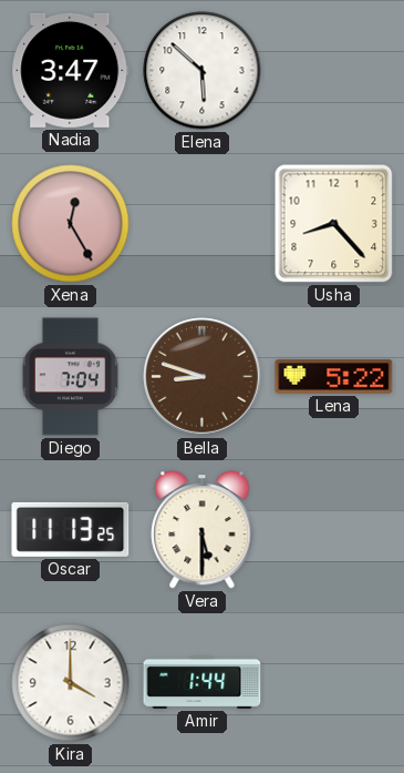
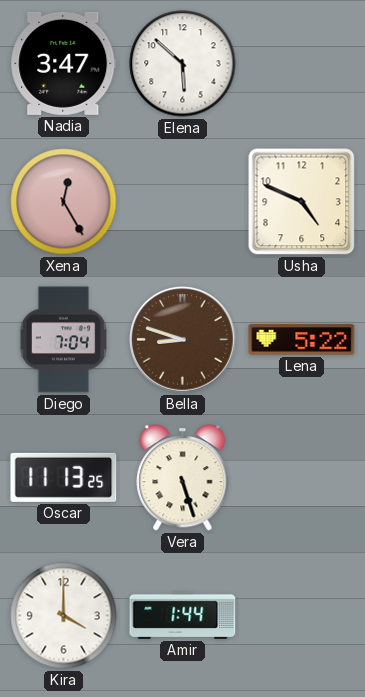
Usha: 8:23 -> 4:49 (302, 202)
Vera: 5:30 -> 5:27 (183, 478)
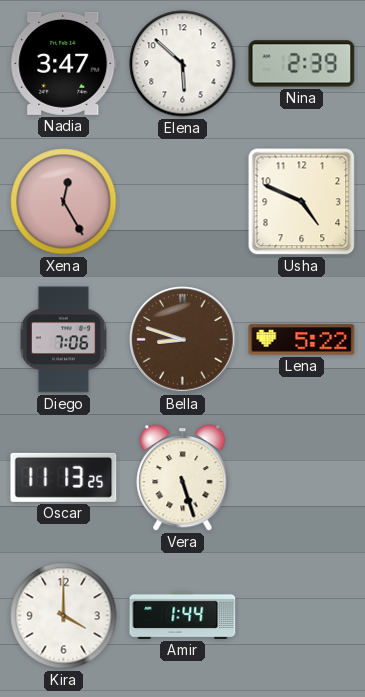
Nina: none -> 2:39 (302, 64)
Diego: 7:04 -> 7:06 (63, 340)
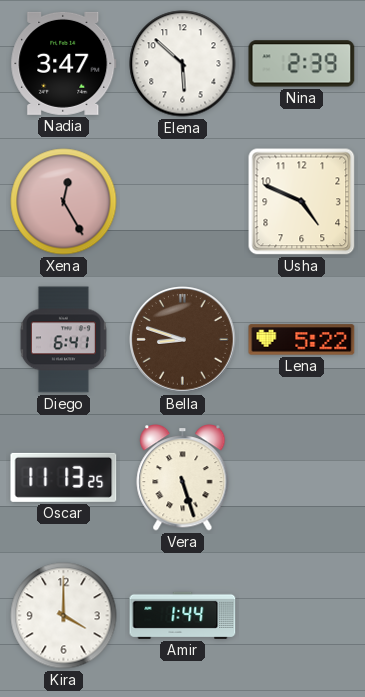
Diego: 7:06 -> 6:41 (63, 340)
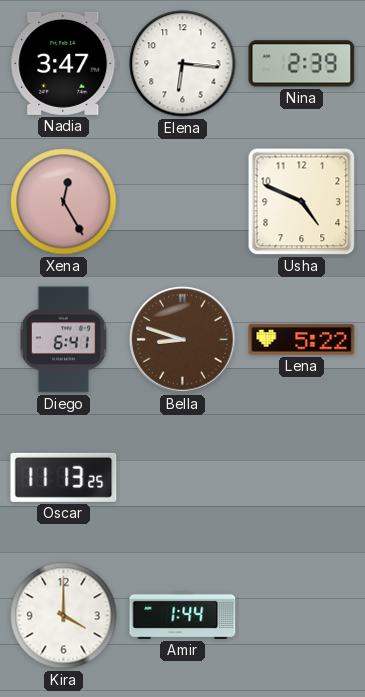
Elena: 5:52 -> 6:16 (183, 64)
Vera: 5:27 -> none (183, 478)
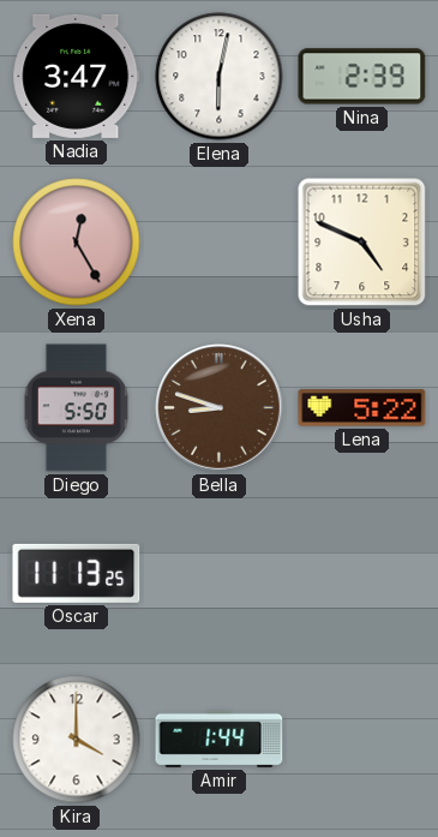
Elena: 6:16 -> 6:02 (220, 77)
Diego: 6:41 -> 5:50 (76, 408)
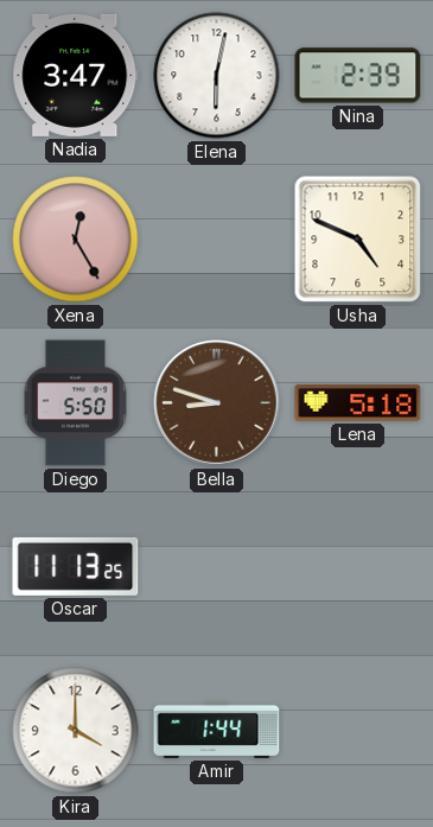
Lena: 5:22 -> 5:18 (358, 403)
